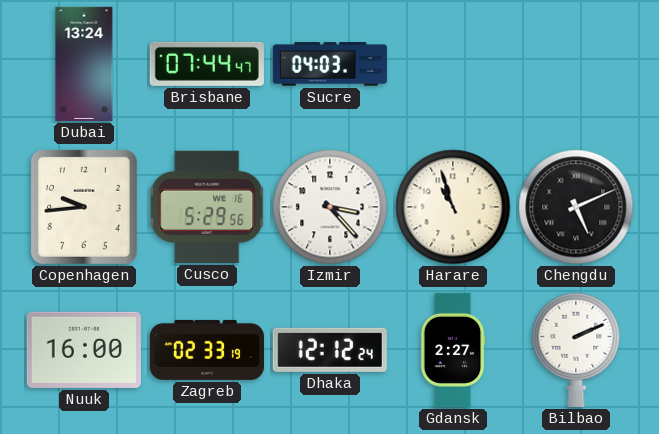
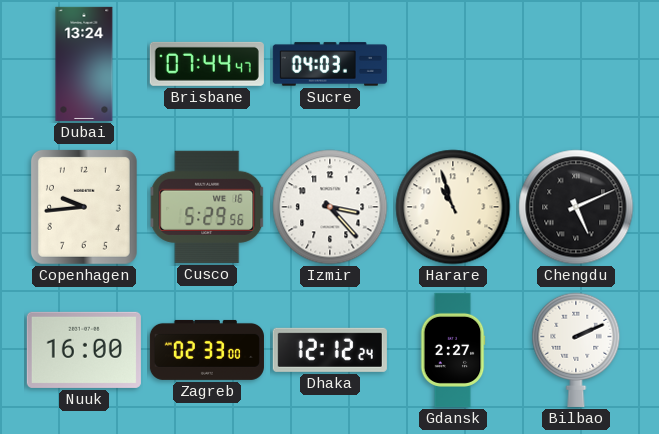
Zagreb: 02:33:19 -> 02:33:00 (207, 350)
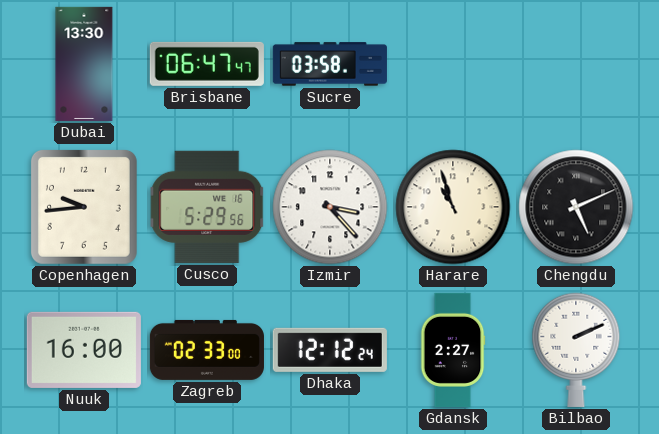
Dubai: 13:24 -> 13:30 (84, 64)
Brisbane: 07:44 -> 06:47 (207, 64)
Sucre: 04:03 -> 03:58 (330, 64)
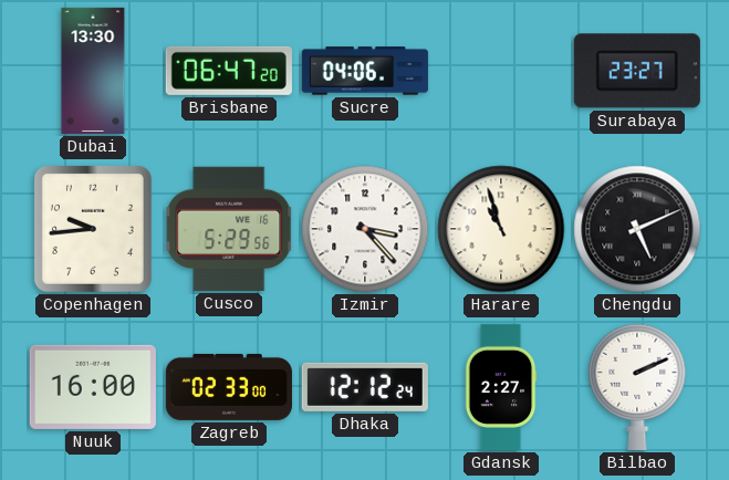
Brisbane: 06:47:47 -> 06:47:20 (229, 71)
Sucre: 03:58 -> 04:06 (365, 71)
Surabaya: none -> 23:27 (637, 71)
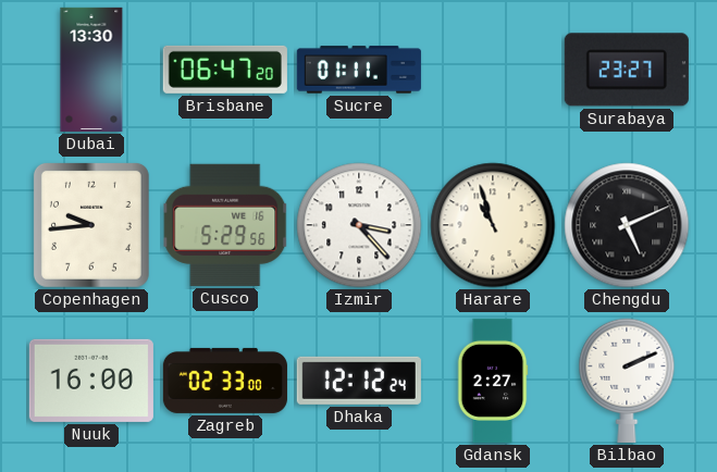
Sucre: 04:06 -> 01:11 (359, 70)
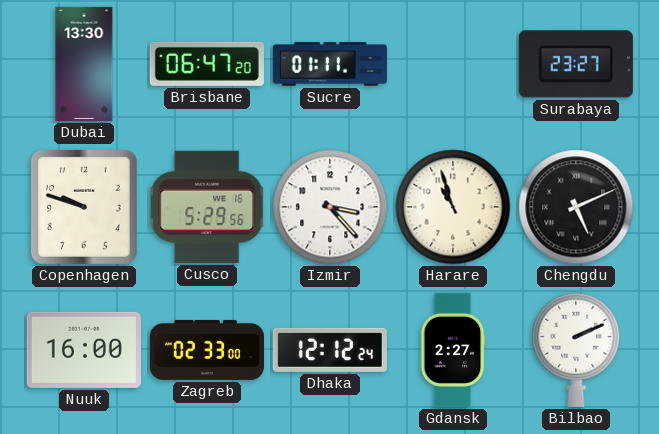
Copenhagen: 9:44 -> 9:48 (84, 207)
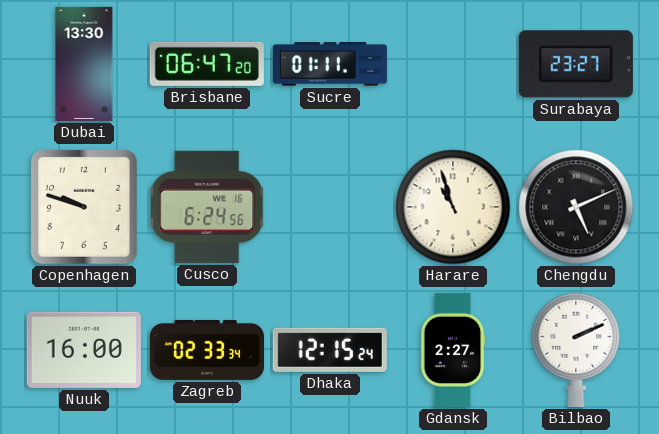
Cusco: 5:29 -> 6:24 (207, 207)
Izmir: 3:23 -> none (330, 207)
Zagreb: 02:33:00 -> 02:33:34 (207, 350)
Dhaka: 12:12 -> 12:15 (330, 350)
